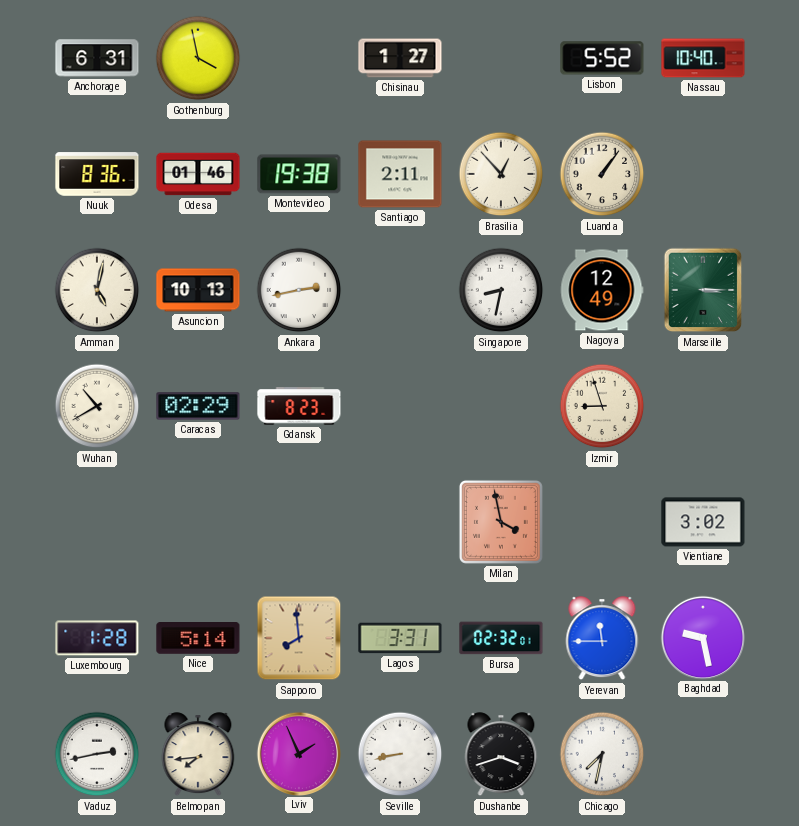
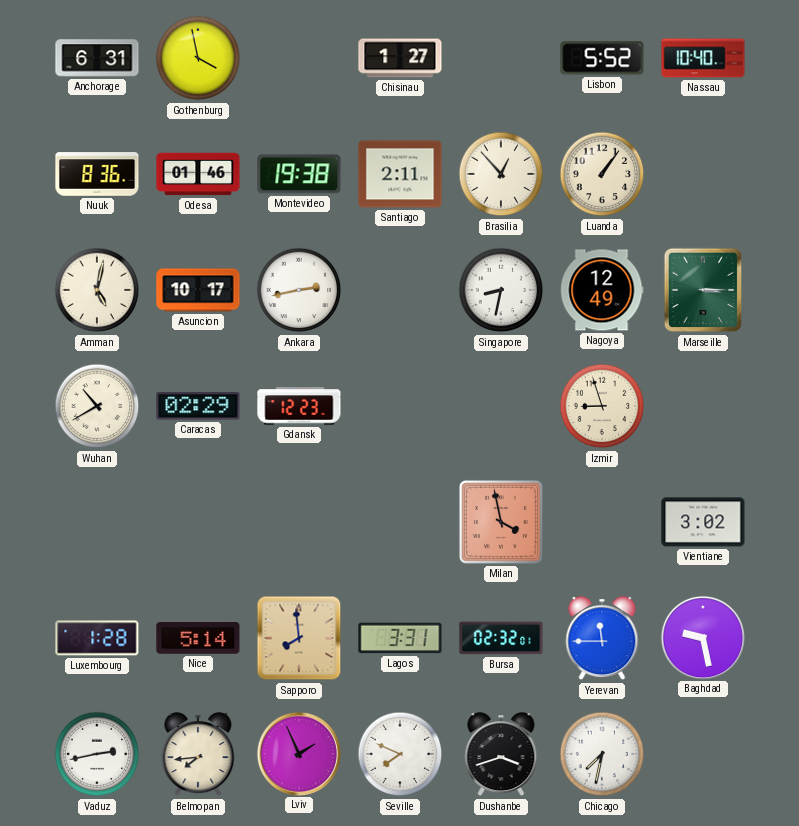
Asuncion: 10:13 -> 10:17 (198, 290)
Gdansk: 8:23 -> 12:23 (299, 406)
Seville: 8:43 -> 7:49 (400, 754)
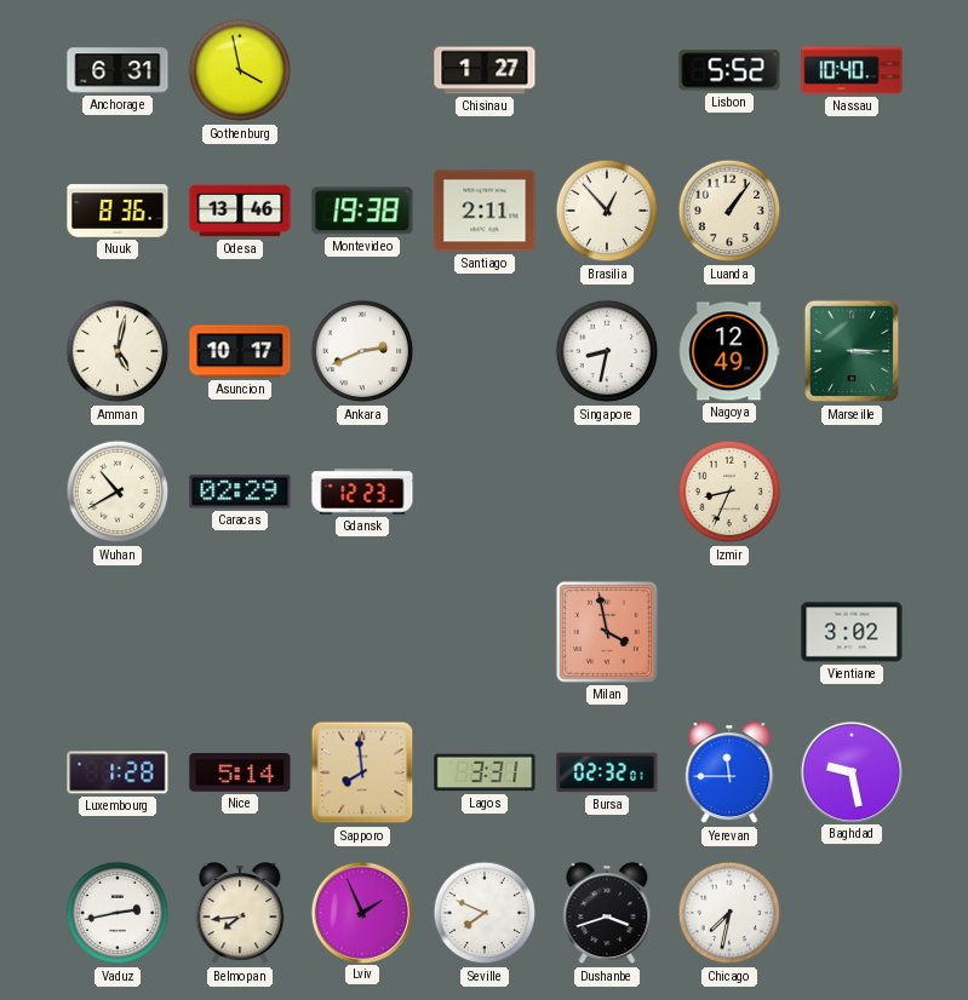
Odesa: 01:46 -> 13:46 (240, 211)
Ankara: 2:43 -> 2:41 (362, 351)
Izmir: 8:57 -> 8:34 (729, 492)
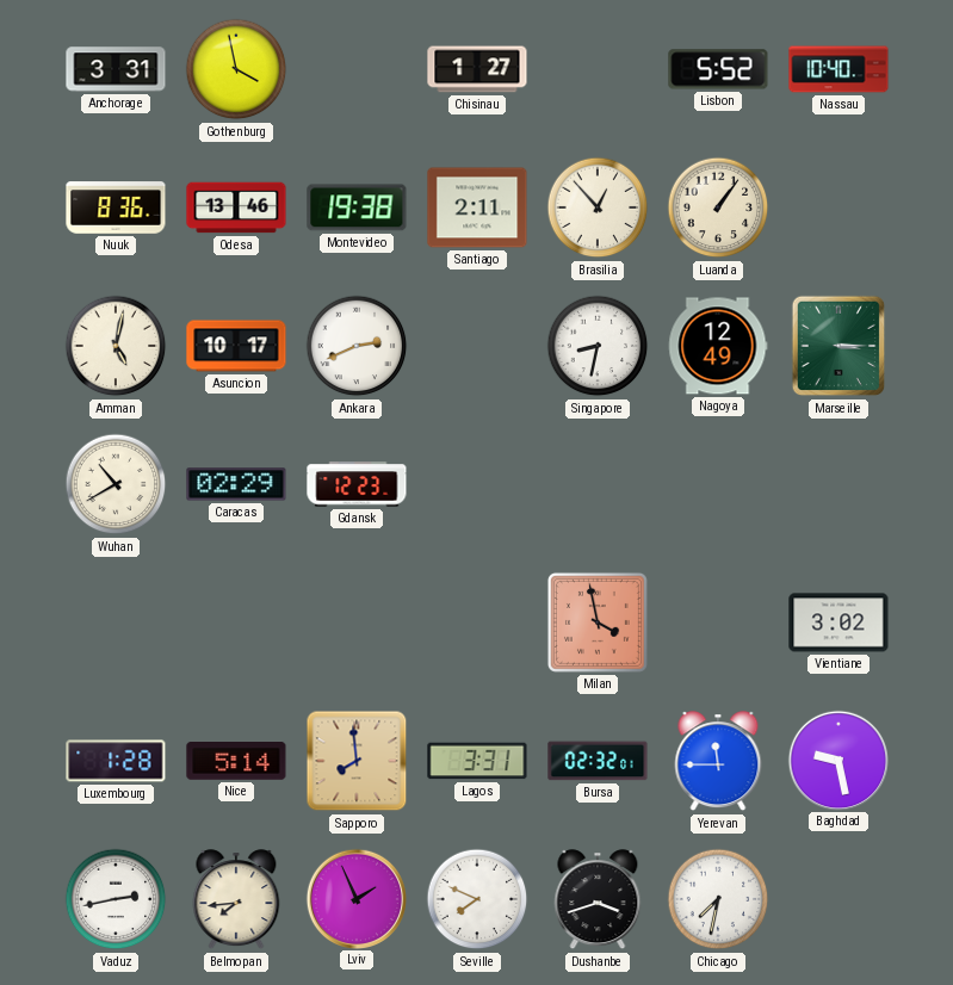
Anchorage: 6:31 -> 3:31 (116, 69)
Izmir: 8:34 -> none (729, 492)
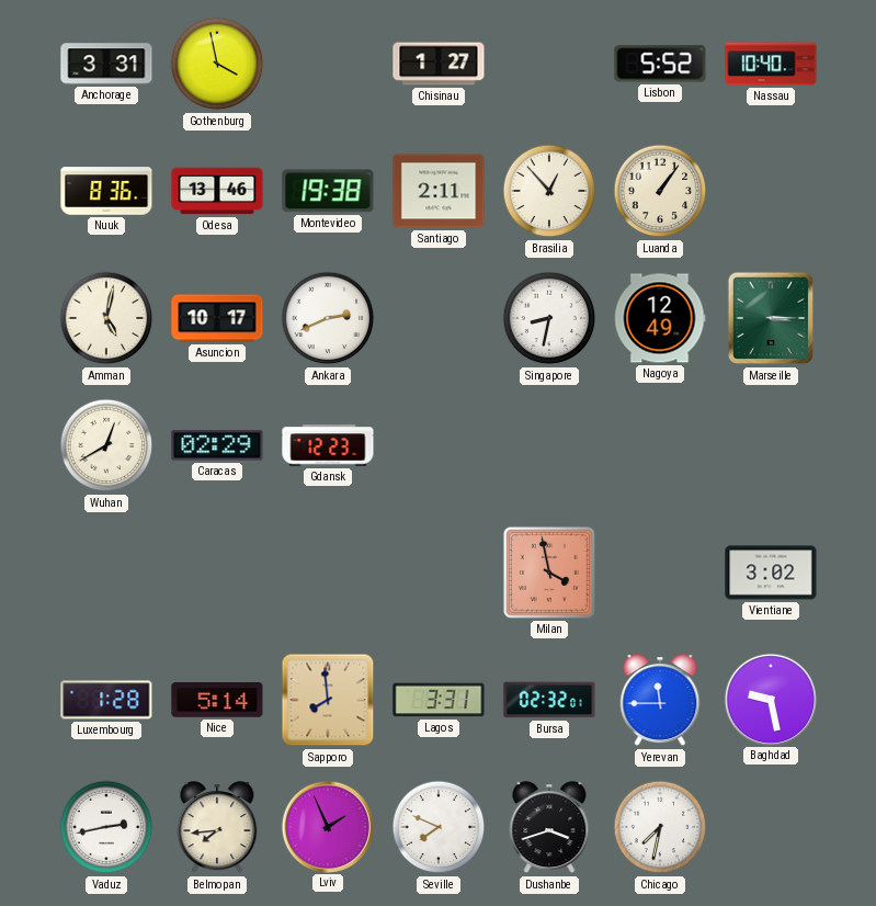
Wuhan: 10:40 -> 12:40 (106, 445)
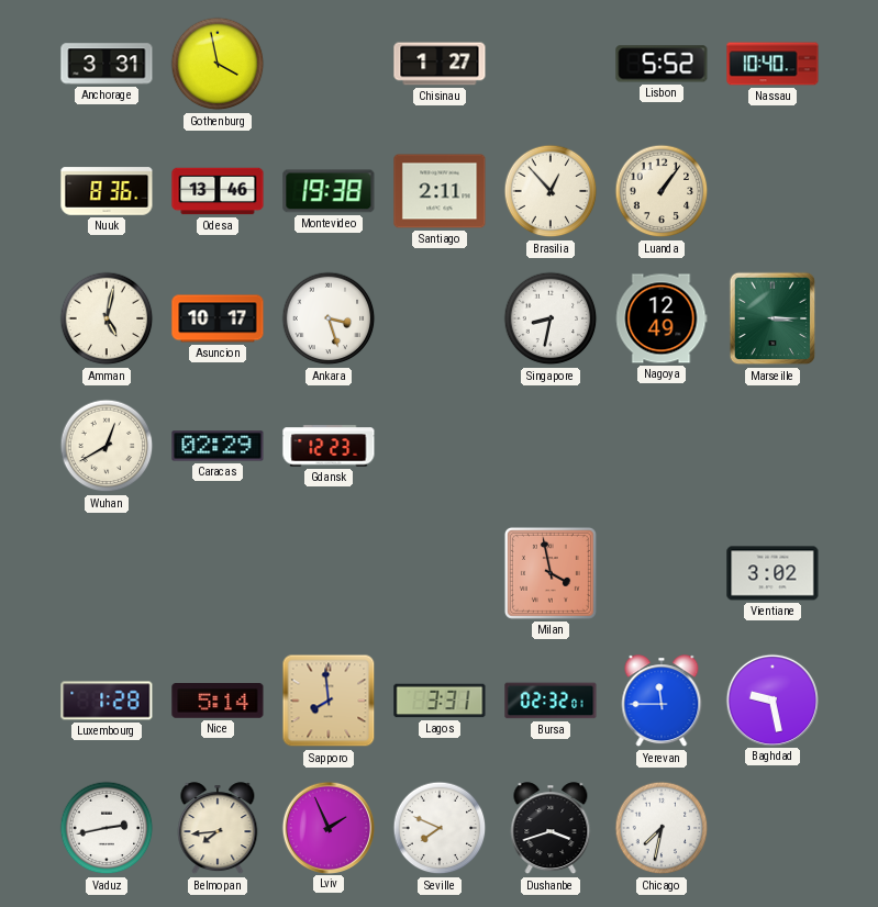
Ankara: 2:41 -> 3:27 (329, 318)
